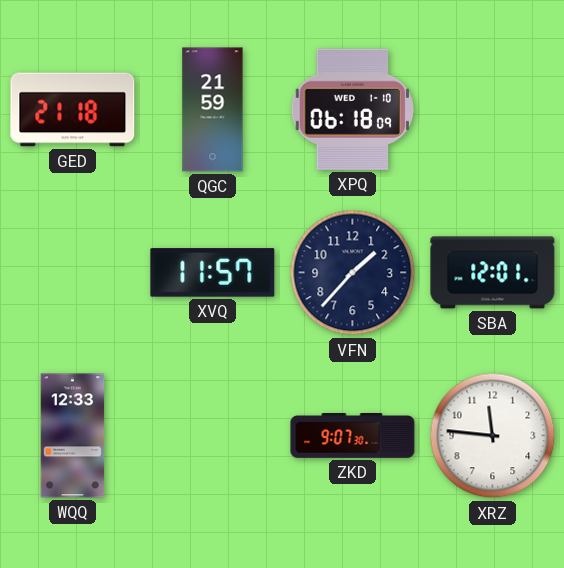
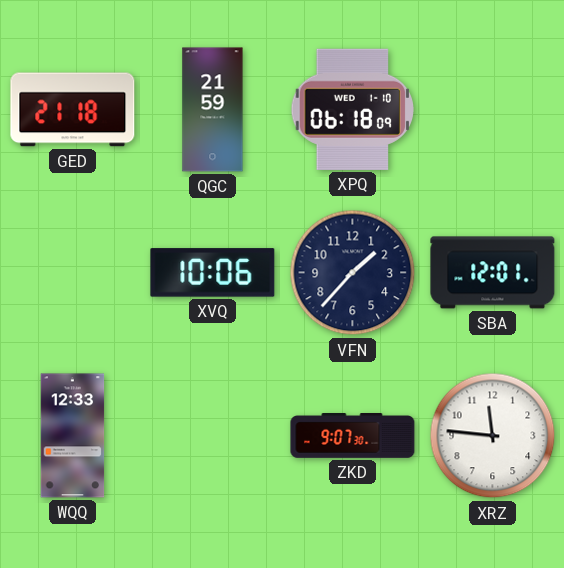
XVQ: 11:57 -> 10:06 (213, 273)
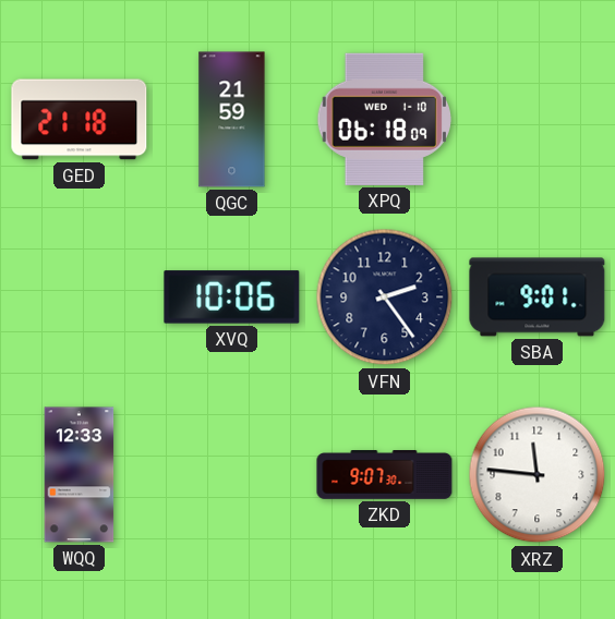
VFN: 1:37 -> 2:24 (385, 298)
SBA: 12:01 -> 9:01 (538, 298)
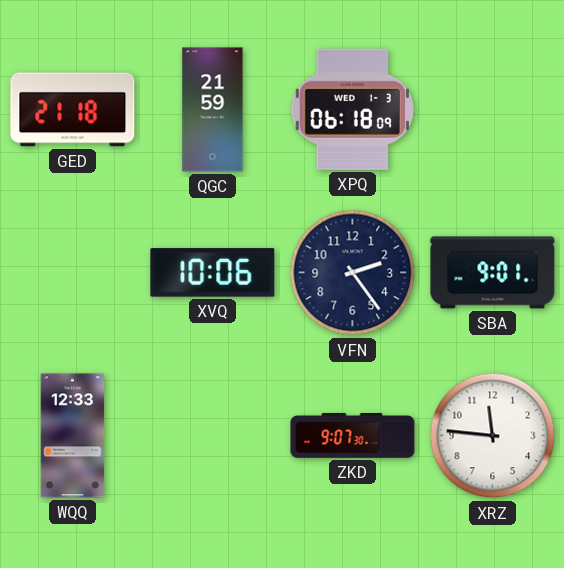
XPQ date: WED 1-10 -> WED 1-3 (352, 109)
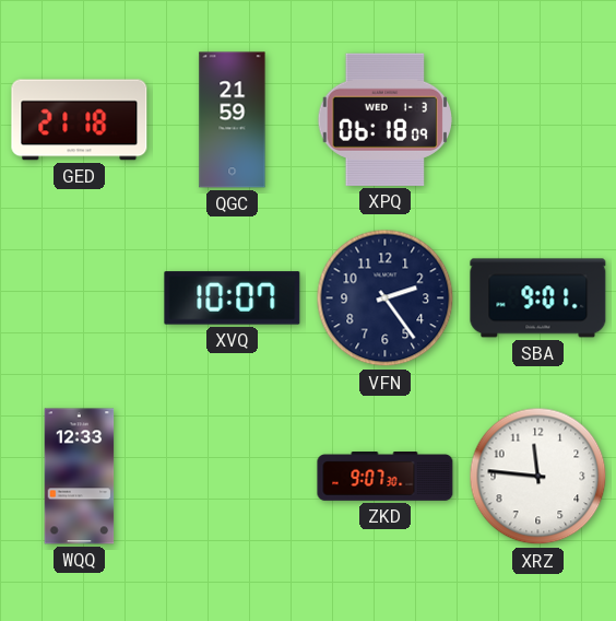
XVQ: 10:06 -> 10:07 (233, 298)
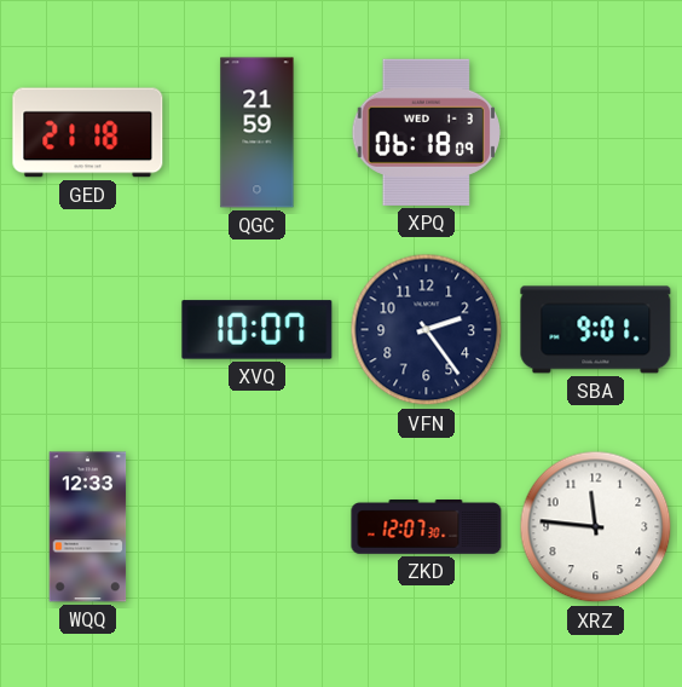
ZKD: 9:07 -> 12:07 (427, 527)
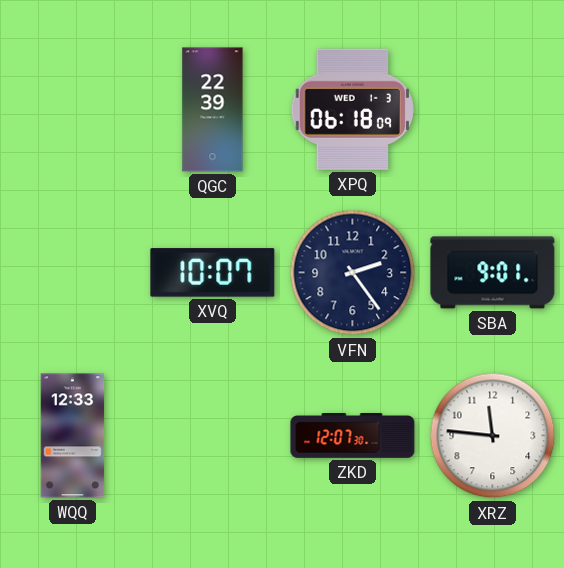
GED: 21:18 -> none (88, 133)
QGC: 21:59 -> 22:39 (213, 110)
